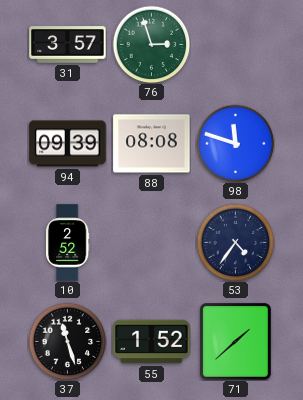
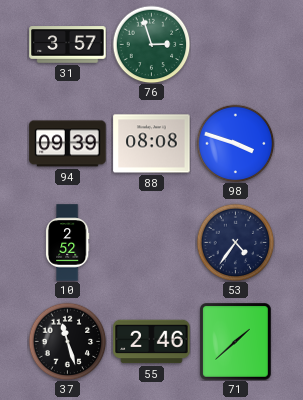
98: 11:48 -> 3:48 (235, 143)
55: 1:52 -> 2:46 (152, 342)
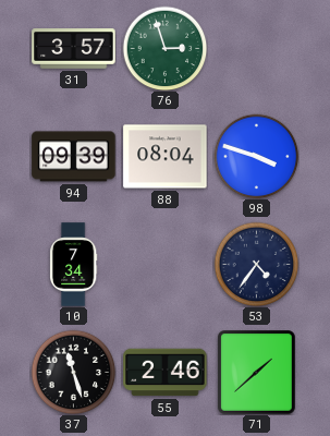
88: 08:08 -> 08:04 (166, 157)
10: 2:52 -> 7:34 (73, 265)
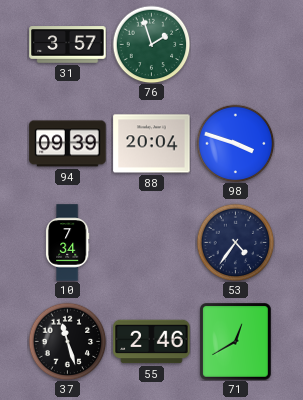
76: 2:57 -> 1:57 (151, 44)
88: 08:04 -> 20:04 (152, 144)
71: 1:38 -> 12:40 (236, 342)
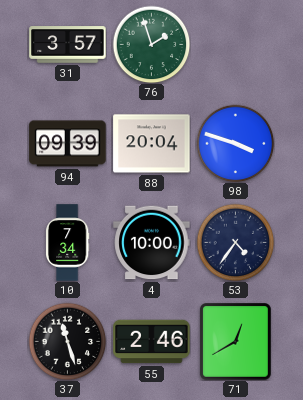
4: none -> 10:00 (152, 243)
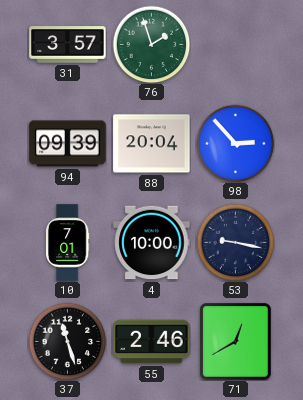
98: 3:48 -> 2:53 (235, 143)
10: 7:34 -> 7:01 (67, 243)
53: 4:36 -> 9:17 (235, 242)
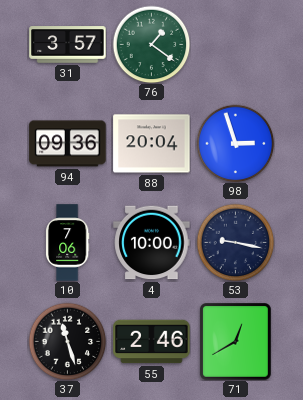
76: 1:57 -> 1:21 (151, 44)
94: 09:39 -> 09:36 (68, 144)
98: 2:53 -> 2:57 (235, 143)
10: 7:01 -> 7:06 (67, 243)
